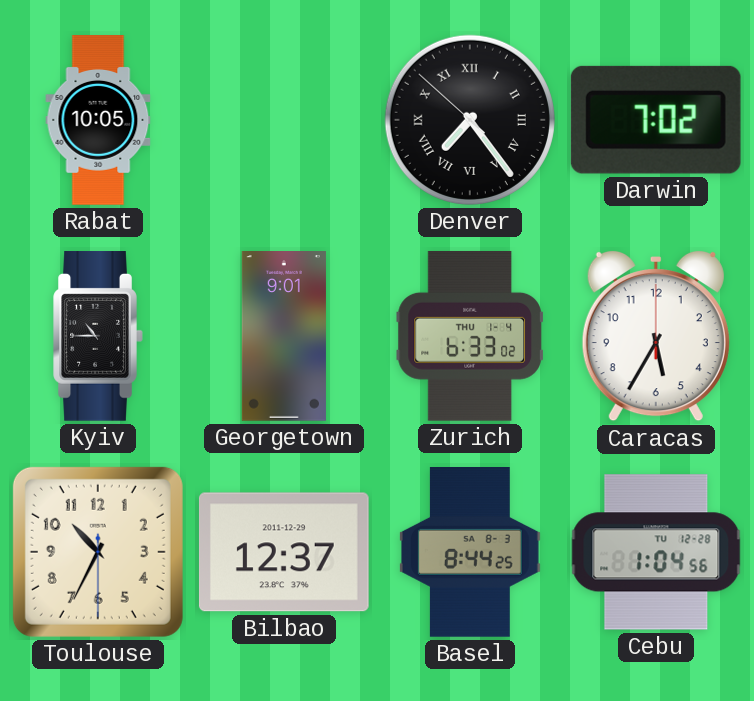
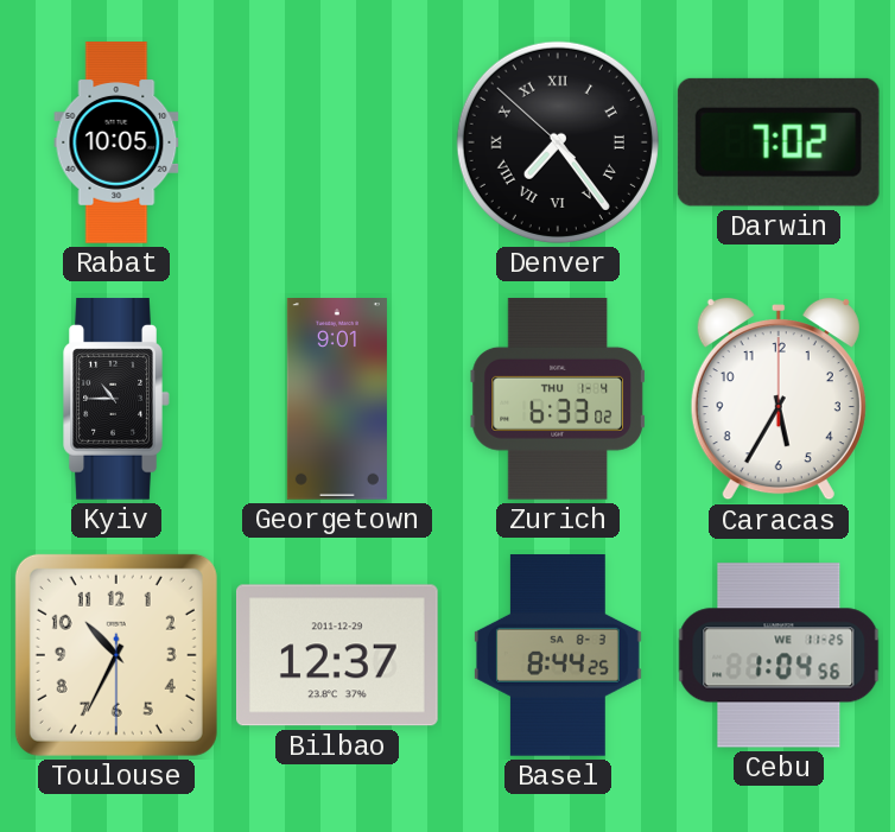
Cebu date: TU 12-28 -> WE 11-25 (779, 655)
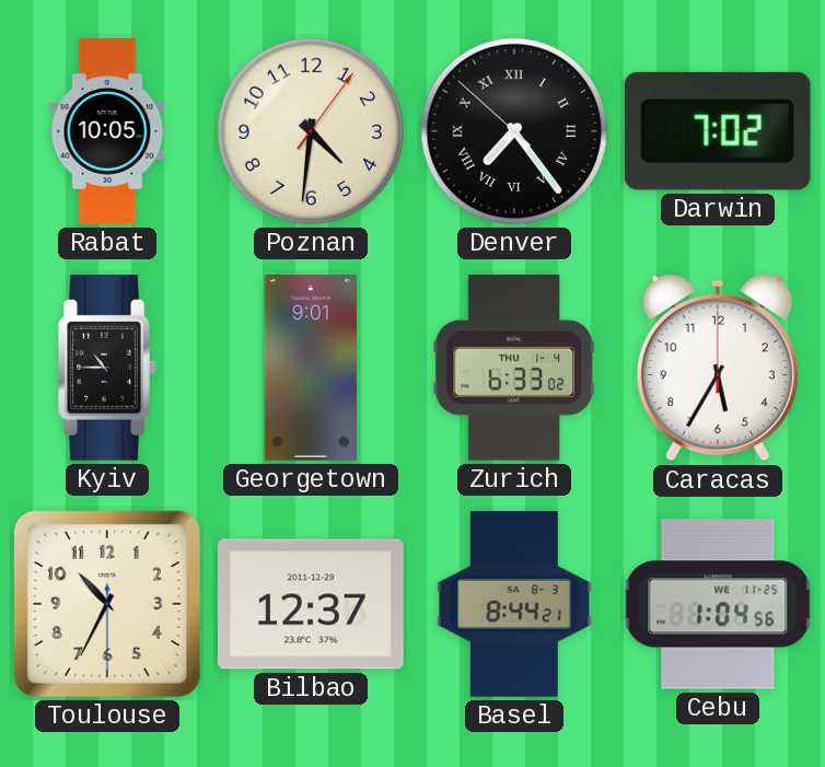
Poznan: none -> 4:31 (311, 131)
Basel: 8:44:25 -> 8:44:21 (514, 605)
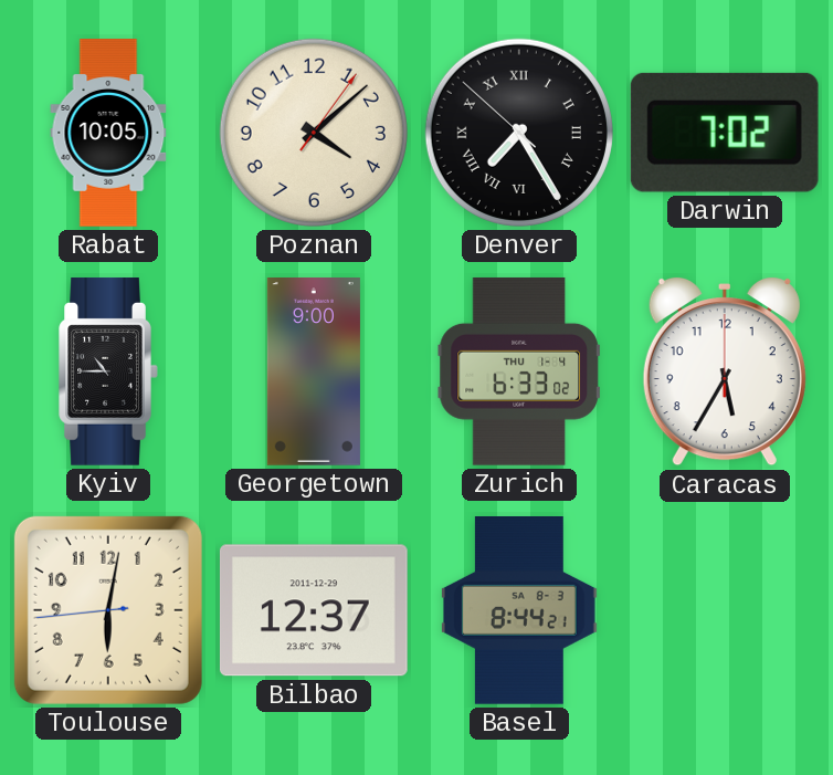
Poznan: 4:31 -> 4:08 (314, 133)
Denver: 7:23 -> 7:24 (519, 133)
Georgetown: 9:01 -> 9:00 (314, 373)
Toulouse: 10:34 -> 6:01 (108, 610)
Cebu: 1:04 -> none (718, 604)
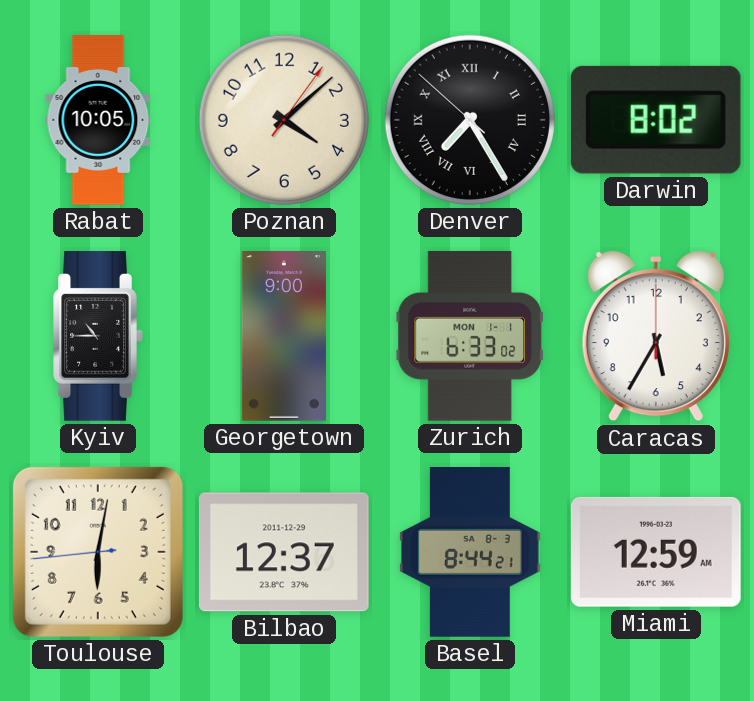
Darwin: 7:02 -> 8:02 (656, 120)
Zurich date: THU 1-4 -> MON 1-1 (470, 336)
Miami: none -> 12:59 (656, 552)
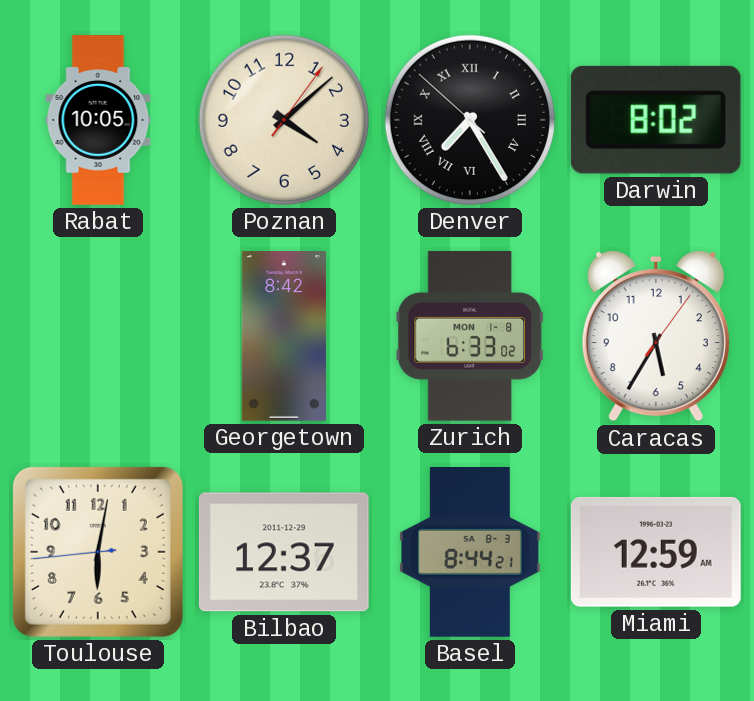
Kyiv: 10:45 -> none (98, 337)
Georgetown: 9:00 -> 8:42 (284, 337)
Zurich date: MON 1-1 -> MON 1-8 (470, 336)
Caracas: 5:35:00 -> 5:35:06 (656, 336)
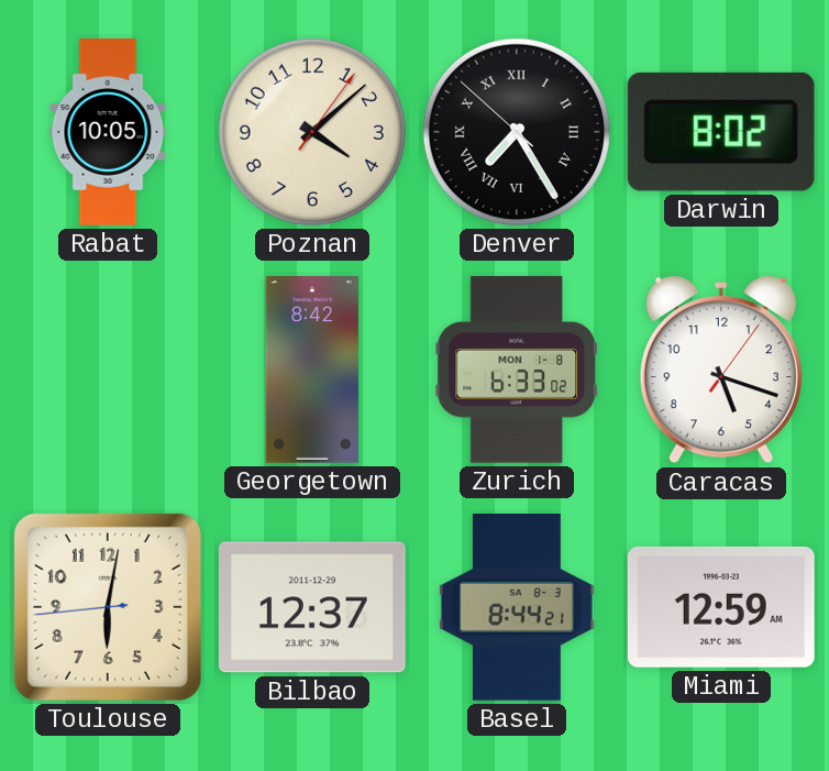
Caracas: 5:35 -> 5:18 (721, 370)
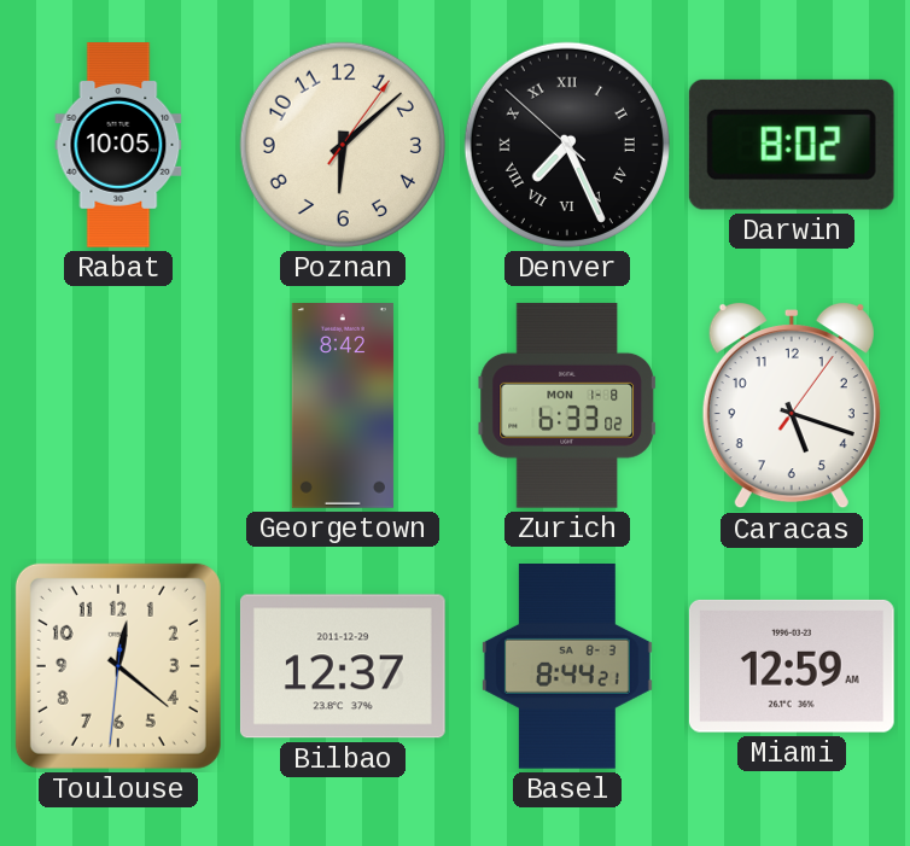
Poznan: 4:08 -> 6:08 (343, 145)
Denver: 7:24 -> 7:25 (567, 145)
Toulouse: 6:01 -> 12:21 (118, 666)
